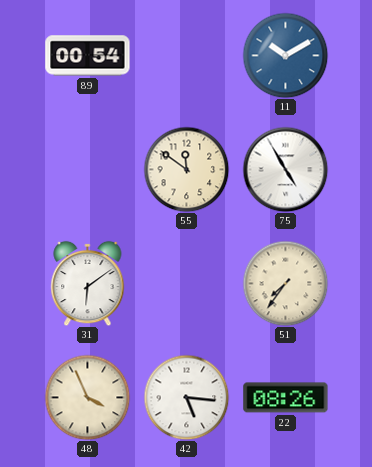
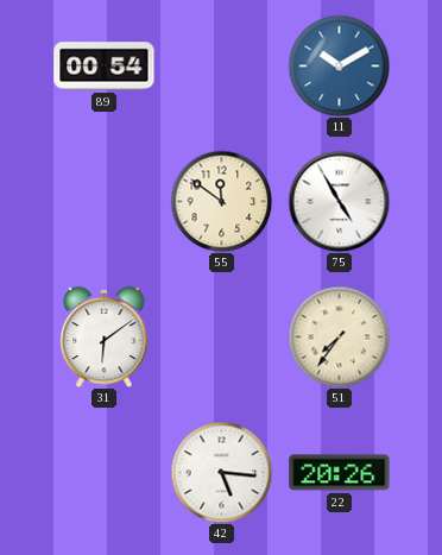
48: 3:56 -> none (87, 397)
22: 08:26 -> 20:26 (340, 473)
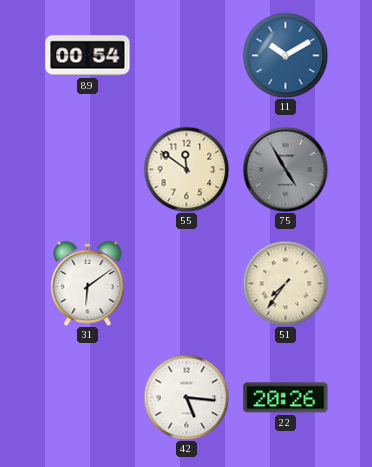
75 dial: white -> grey (285, 169)
